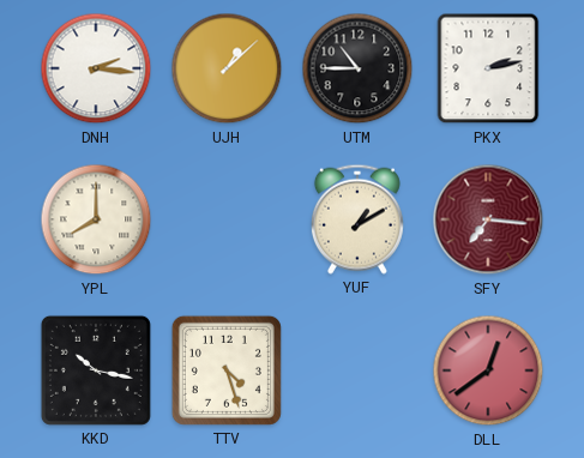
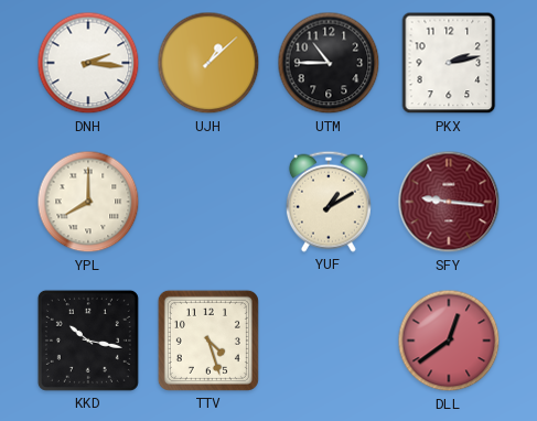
SFY: 7:16 -> 9:16 (449, 202)
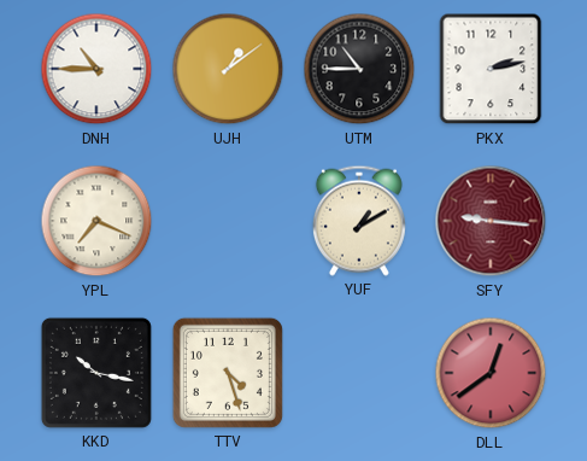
DNH: 2:16 -> 10:45 (96, 69)
UJH: 1:08 -> 1:09 (228, 69)
YPL: 8:00 -> 7:19 (96, 221)
